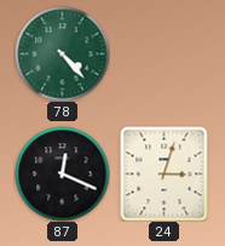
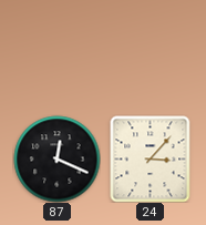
78: 4:23 -> none (62, 53)
24: 3:03 -> 3:07 (151, 158)
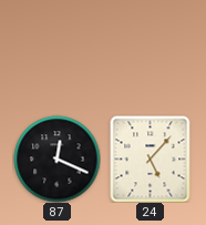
24: 3:07 -> 5:07 (151, 158)
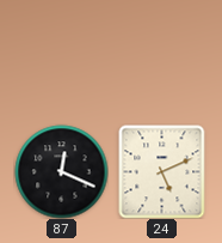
24: 5:07 -> 5:11 (162, 171)
